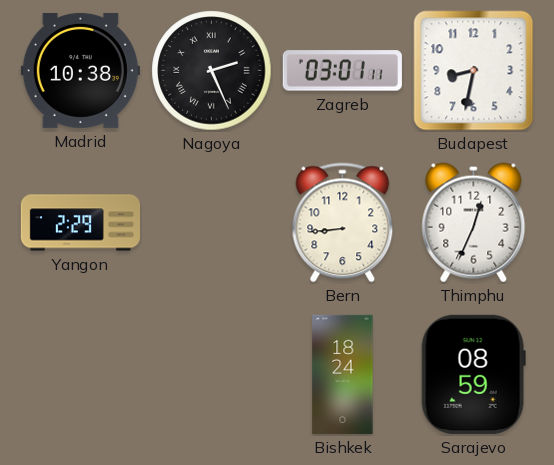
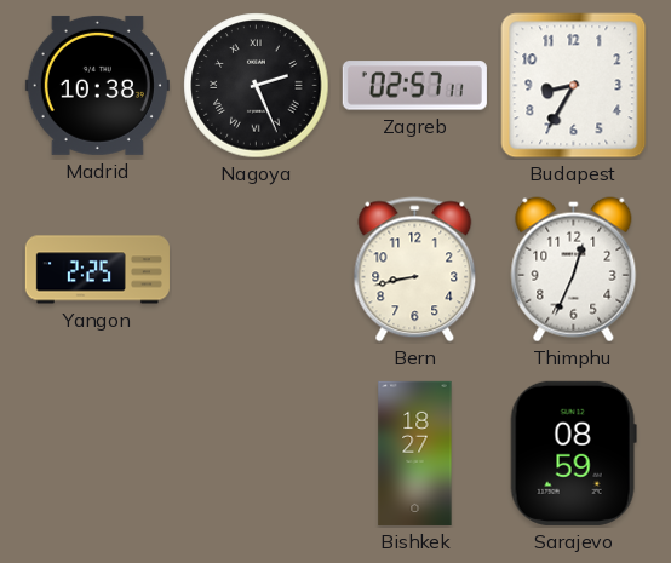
Zagreb: 03:01 -> 02:57 (414, 86)
Budapest: 8:32 -> 8:35 (574, 86)
Yangon: 2:29 -> 2:25 (97, 270)
Bern: 8:44 -> 8:43 (415, 270)
Bishkek: 18:24 -> 18:27 (415, 453)
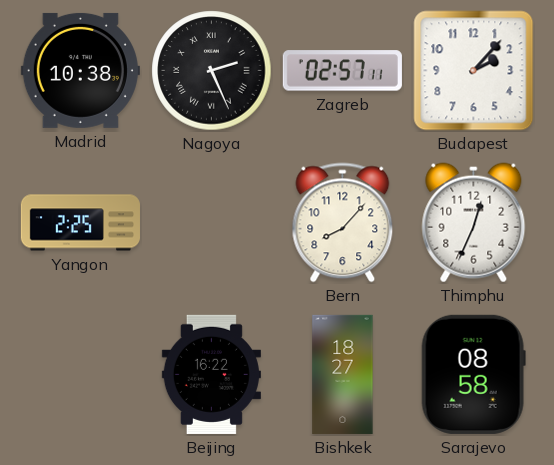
Budapest: 8:35 -> 2:07 (474, 71)
Bern: 8:43 -> 8:07 (343, 223)
Beijing: none -> 16:22 (211, 374)
Sarajevo: 08:59 -> 08:58 (473, 374)
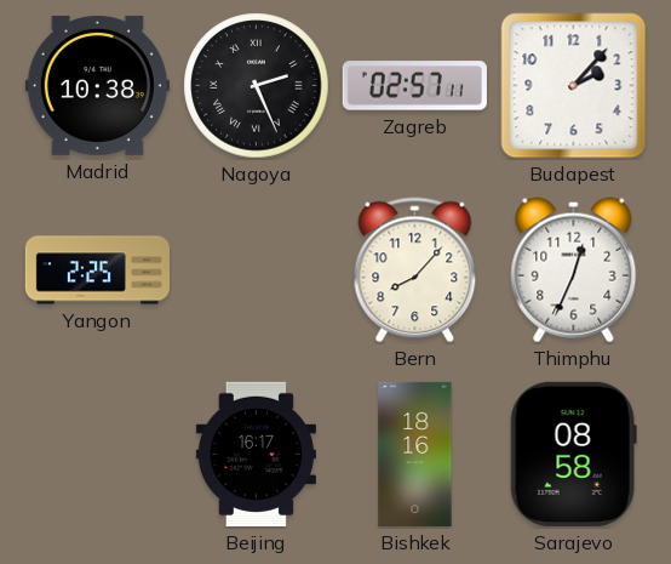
Beijing: 16:22 -> 16:17 (256, 454)
Bishkek: 18:27 -> 18:16 (415, 454)
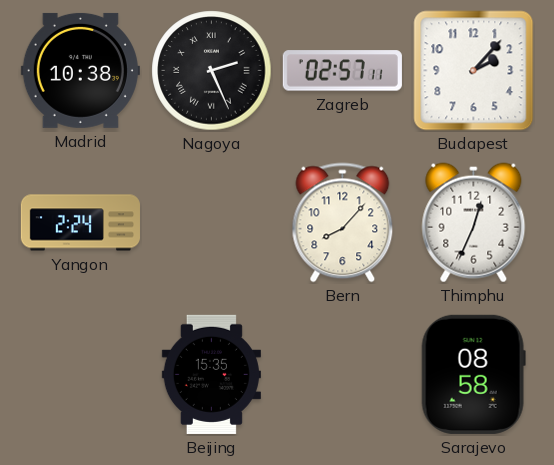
Yangon: 2:25 -> 2:24 (80, 223)
Beijing: 16:17 -> 15:35 (211, 374)
Bishkek: 18:16 -> none (415, 454)
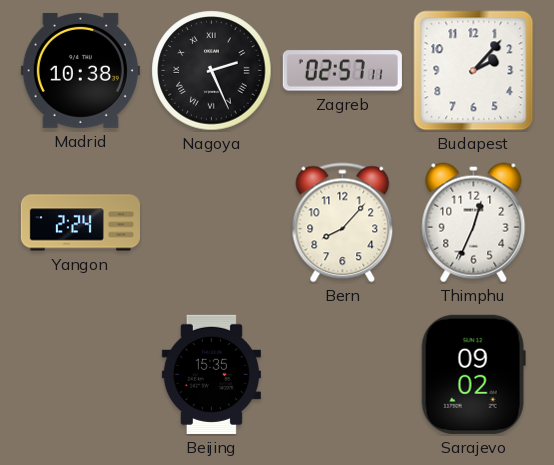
Sarajevo: 08:58 -> 09:02 (473, 374)
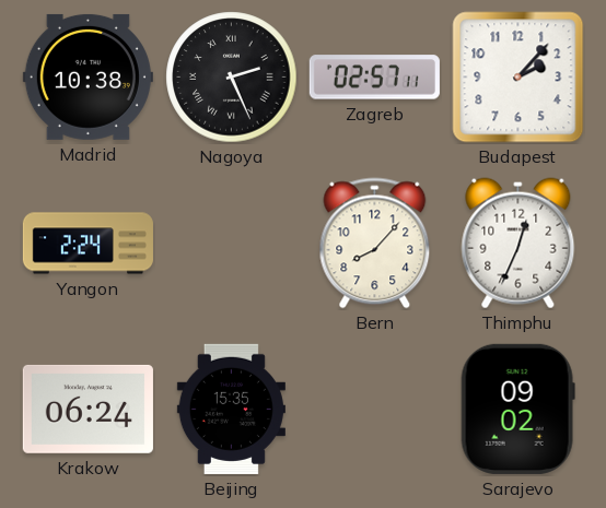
Krakow: none -> 06:24 (88, 409)
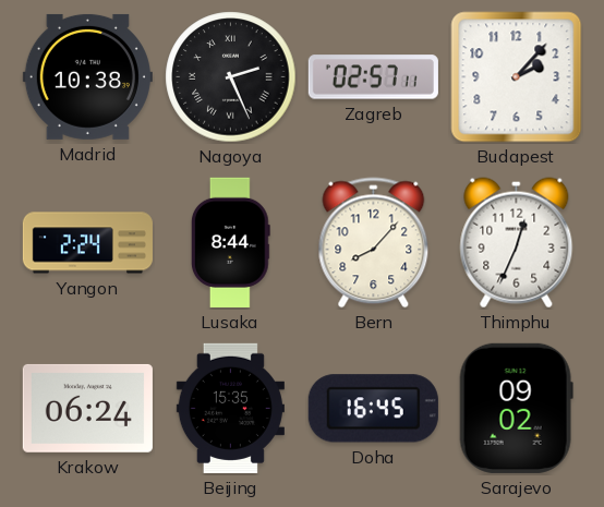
Lusaka: none -> 8:44 (230, 242)
Doha: none -> 16:45 (373, 409)
